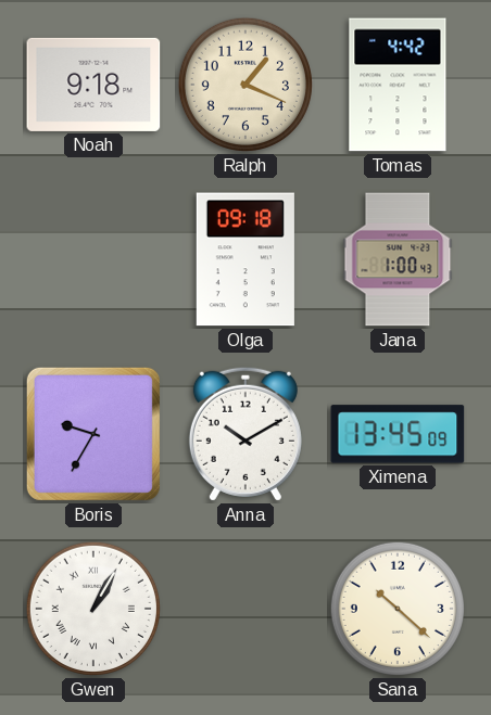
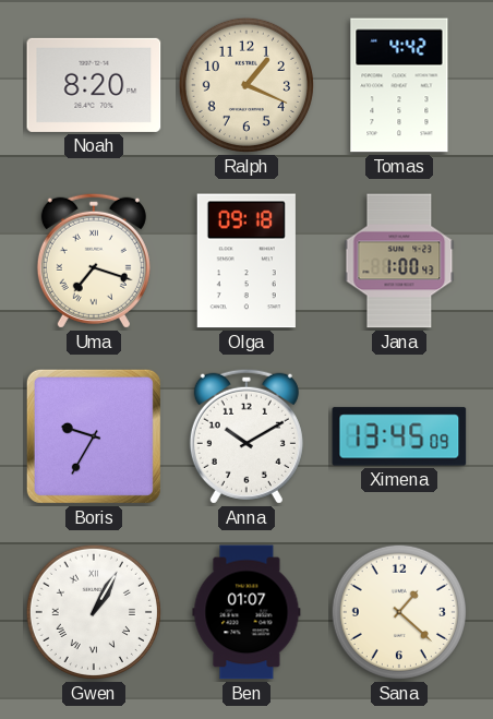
Noah: 9:18 -> 8:20 (94, 85)
Uma: none -> 7:18 (94, 261)
Ben: none -> 01:07 (246, 612)
Sana: 10:22 -> 1:22 (399, 612)
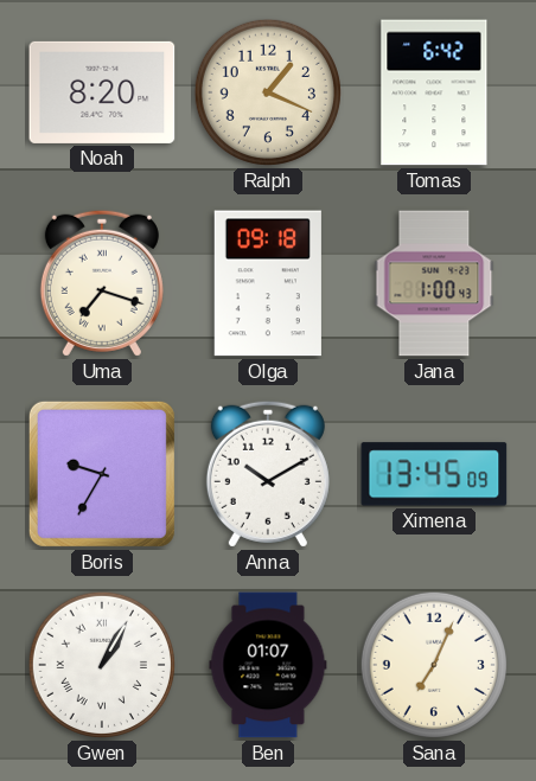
Tomas: 4:42 -> 6:42 (434, 92)
Sana: 1:22 -> 7:04 (434, 665)
